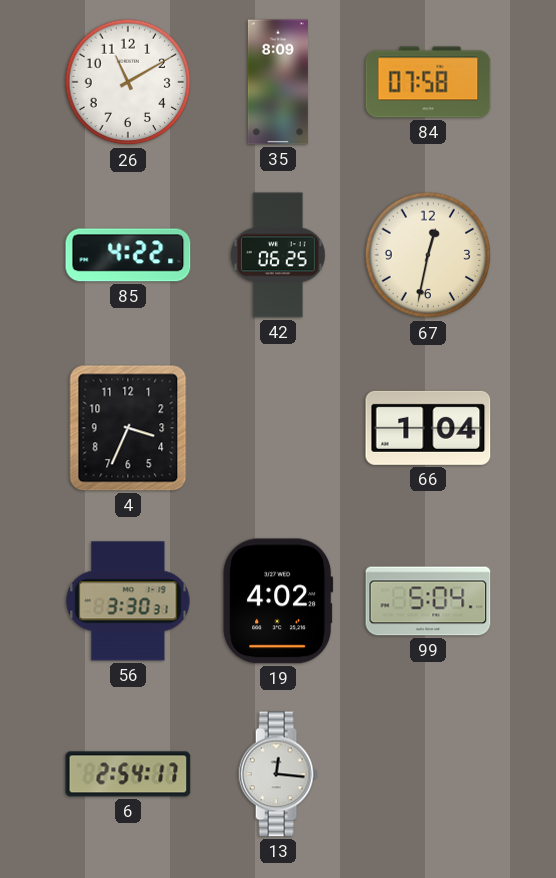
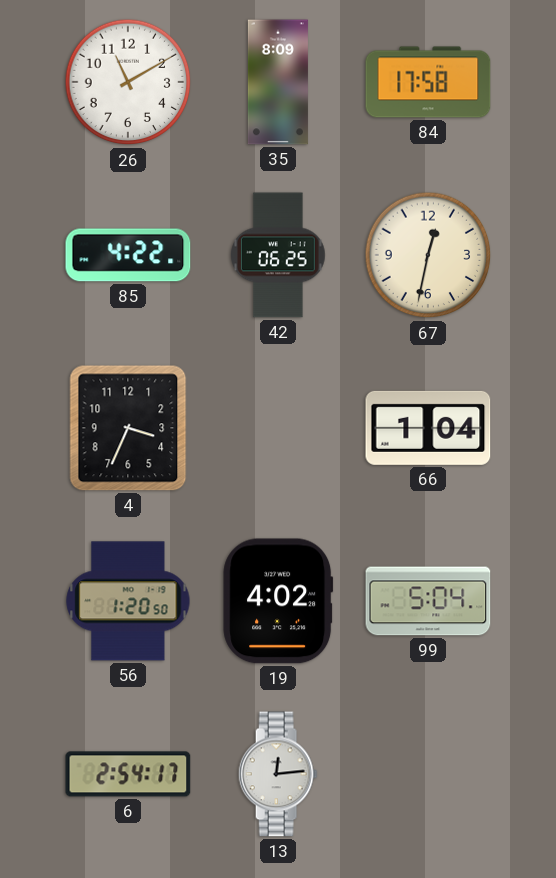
84: 07:58 -> 17:58 (428, 82)
56: 3:30 -> 1:20 (128, 601)
13: 12:16 -> 12:14 (278, 774)
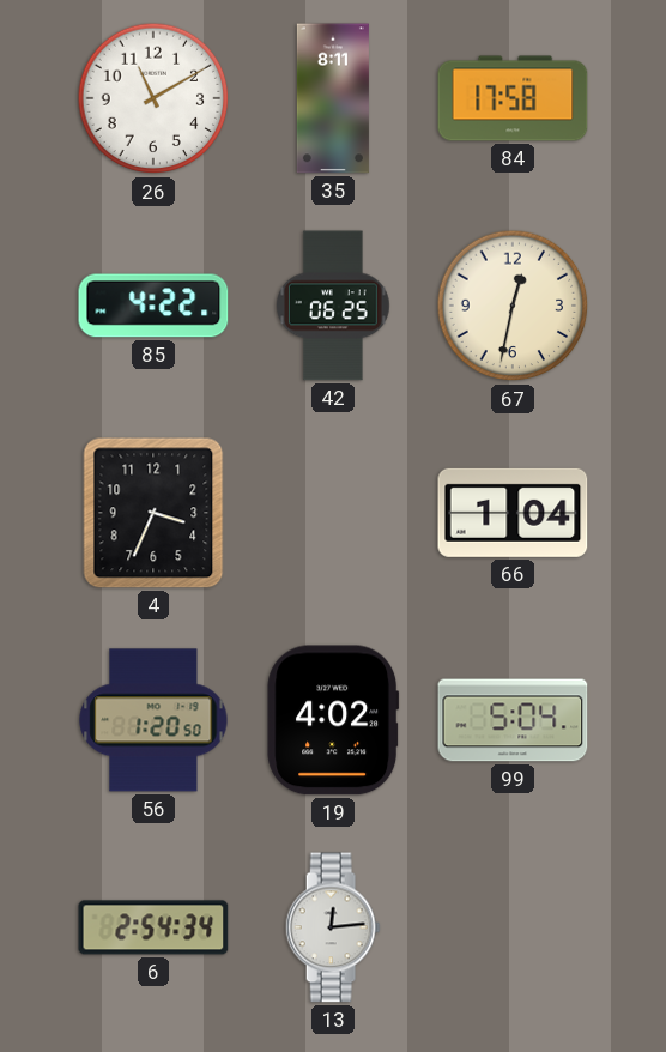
35: 8:09 -> 8:11 (333, 98)
6: 2:54:17 -> 2:54:34 (153, 927)
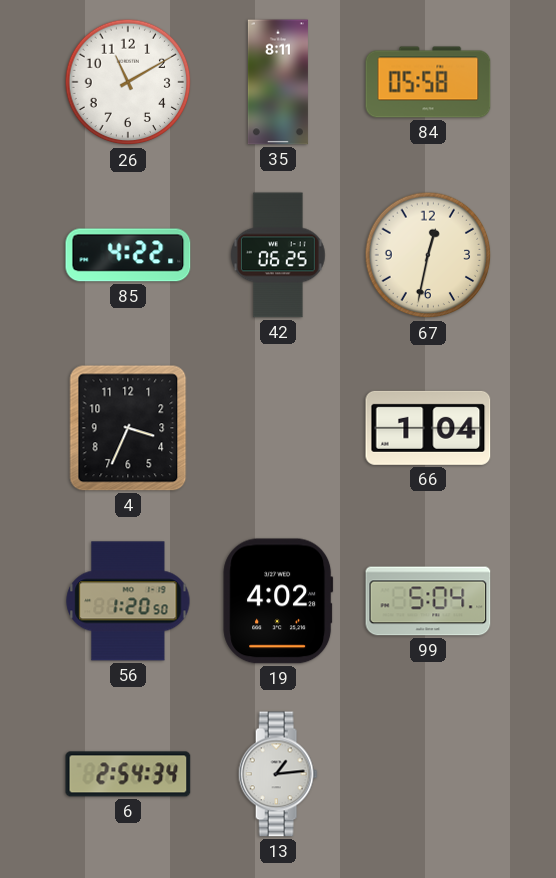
84: 17:58 -> 05:58 (428, 82)
13: 12:14 -> 1:14 (278, 774)
